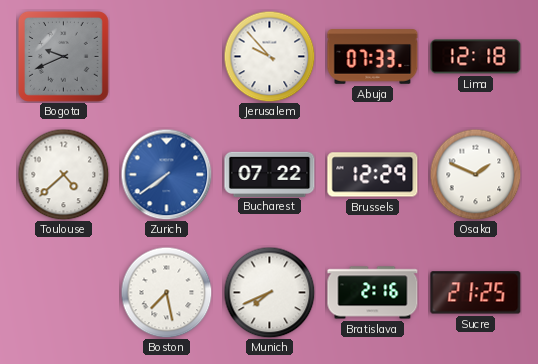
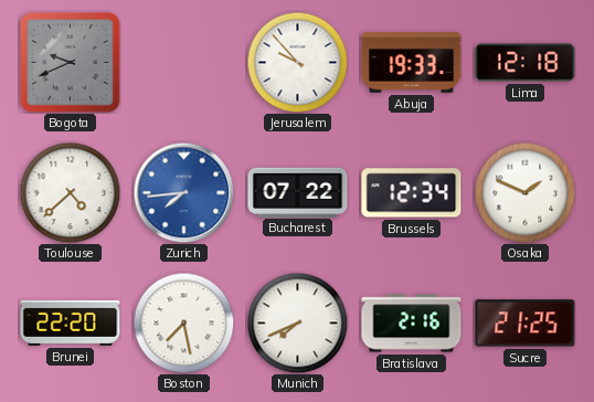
Abuja: 07:33 -> 19:33 (412, 63)
Zurich: 7:39 -> 7:44 (183, 192)
Brussels: 12:29 -> 12:34 (412, 193)
Brunei: none -> 22:20 (71, 322)
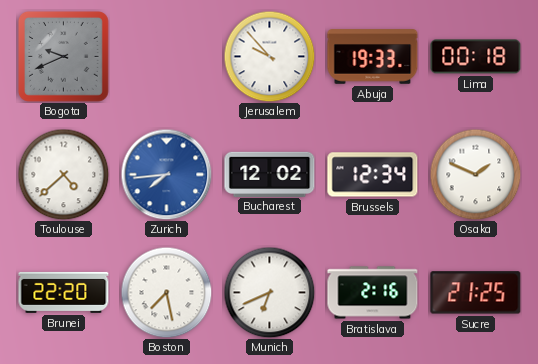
Lima: 12:18 -> 00:18 (476, 57)
Bucharest: 07:22 -> 12:02 (270, 174)
Munich: 7:41 -> 6:41 (269, 292)
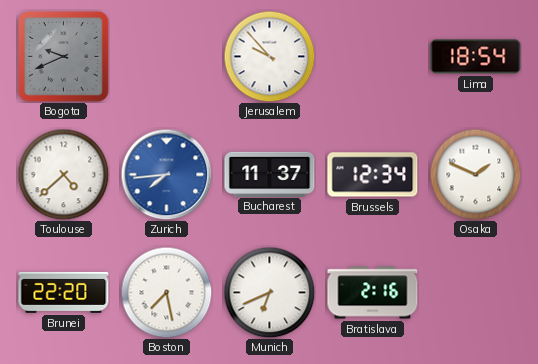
Abuja: 19:33 -> none (373, 57)
Lima: 00:18 -> 18:54 (476, 57)
Bucharest: 12:02 -> 11:37 (270, 174)
Sucre: 21:25 -> none (476, 293)
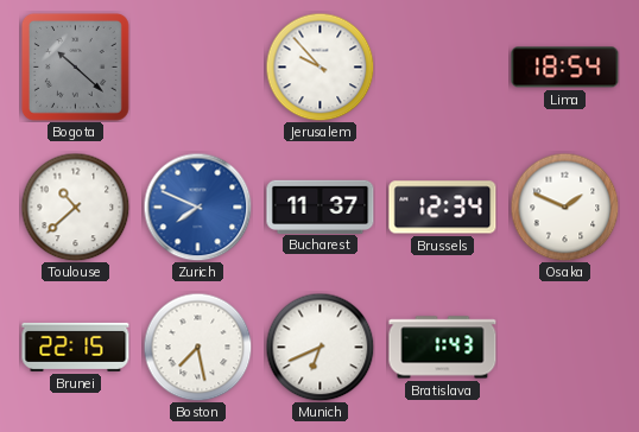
Bogota: 9:41 -> 10:22 (76, 68)
Toulouse: 4:38 -> 10:38 (75, 207)
Zurich: 7:44 -> 7:49 (197, 207)
Brunei: 22:20 -> 22:15 (76, 347)
Bratislava: 2:16 -> 1:43 (443, 348)
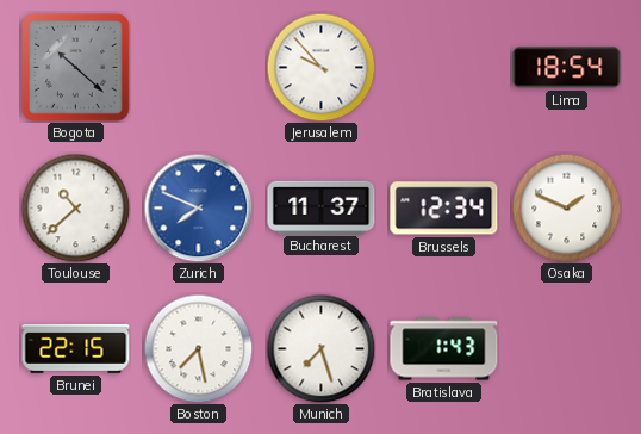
Munich: 6:41 -> 7:27 (320, 348)
